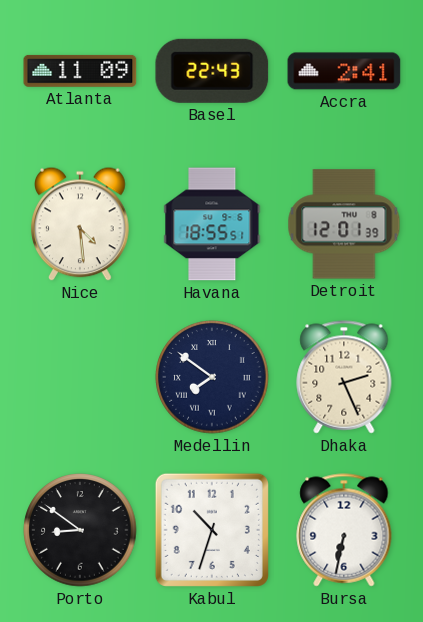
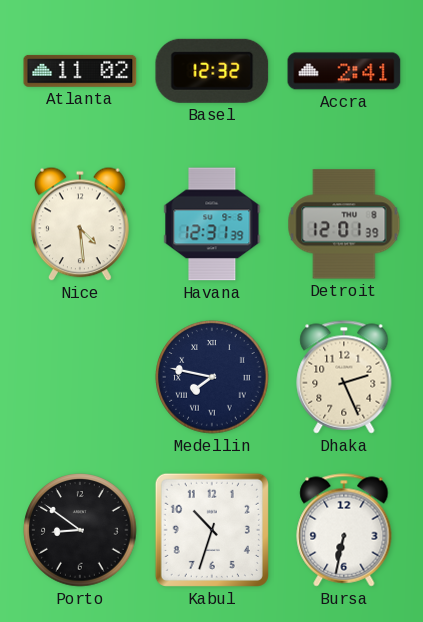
Atlanta: 11:09 -> 11:02 (80, 71)
Basel: 22:43 -> 12:32 (212, 71)
Havana: 18:55 -> 12:31 (212, 224)
Medellin: 7:51 -> 7:47 (212, 377)
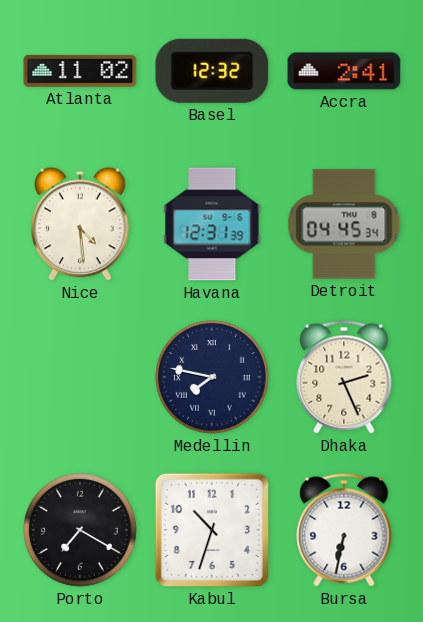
Detroit: 12:01 -> 04:45 (344, 224)
Porto: 8:51 -> 7:20 (80, 530)
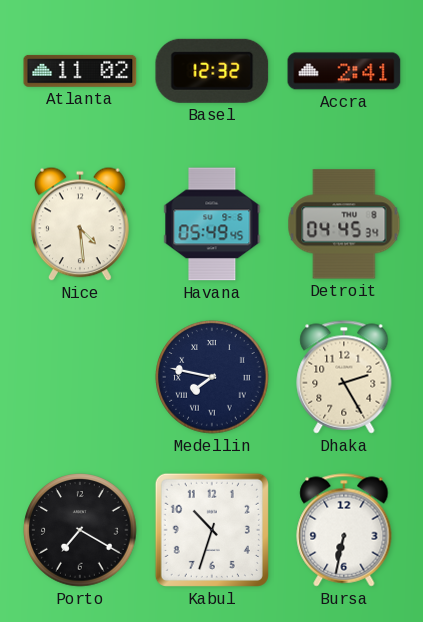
Havana: 12:31 -> 05:49 (212, 224)
Dhaka: 2:26 -> 2:25 (344, 377)
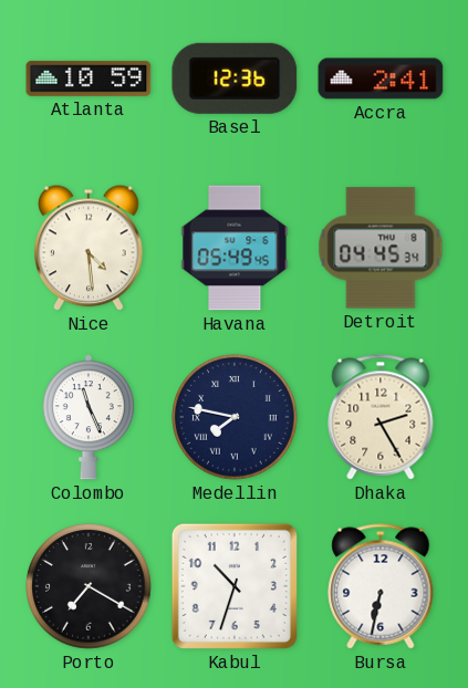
Atlanta: 11:02 -> 10:59 (89, 79)
Basel: 12:32 -> 12:36 (235, 79)
Colombo: none -> 11:26 (89, 417)
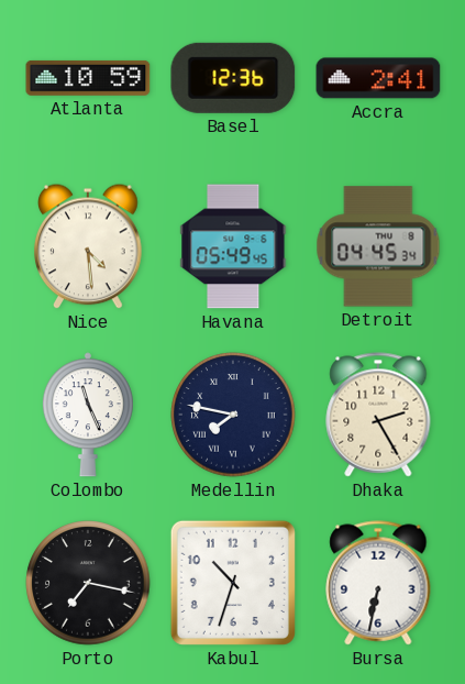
Porto: 7:20 -> 7:17 (88, 583)
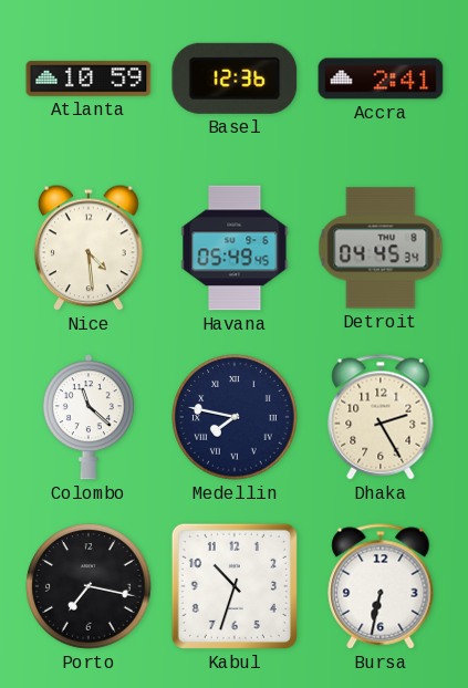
Colombo: 11:26 -> 11:22 (89, 417)
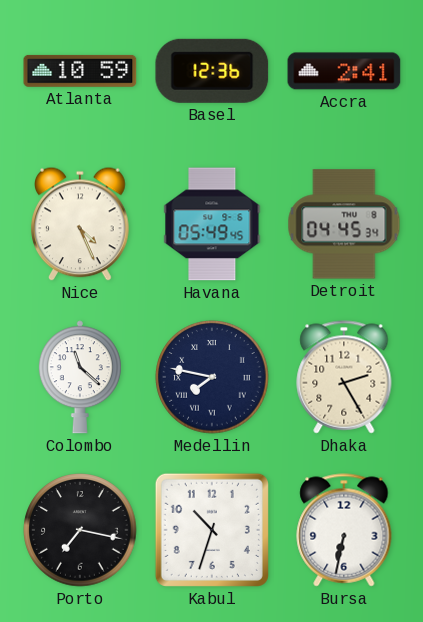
Nice: 4:29 -> 4:26 (80, 224)
